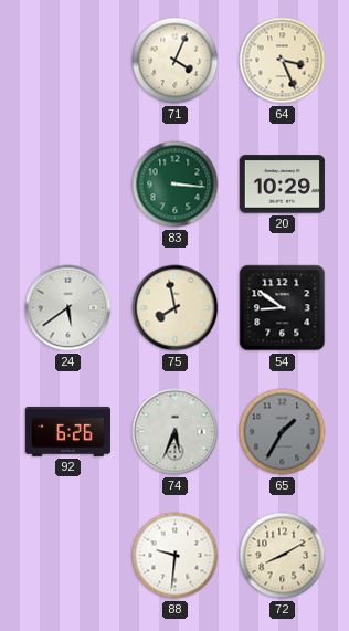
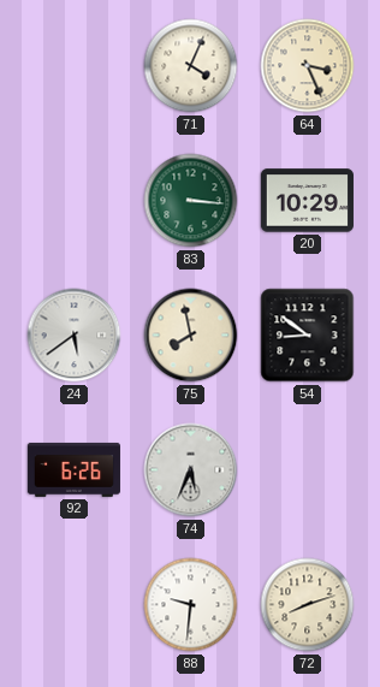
65: 1:35 -> none (283, 432)
72: 8:10 -> 8:12 (308, 605)
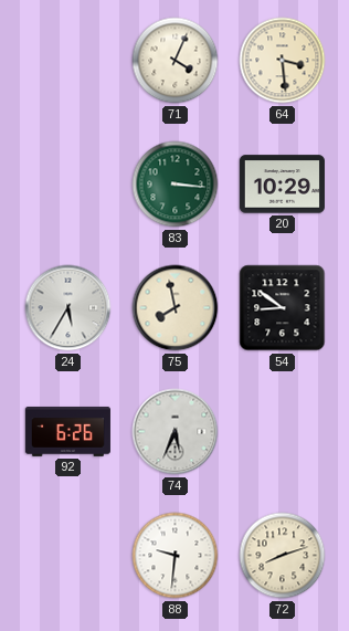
64: 3:26 -> 3:29 (283, 61)
24: 5:39 -> 5:35 (68, 308)
